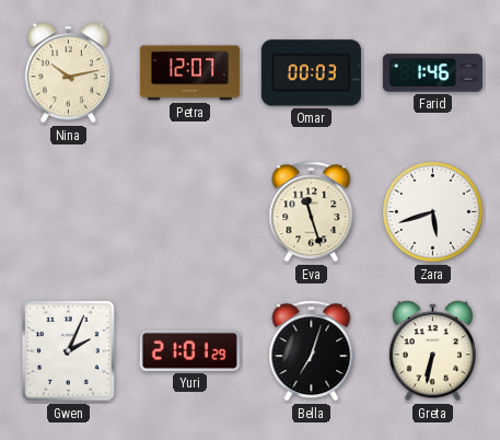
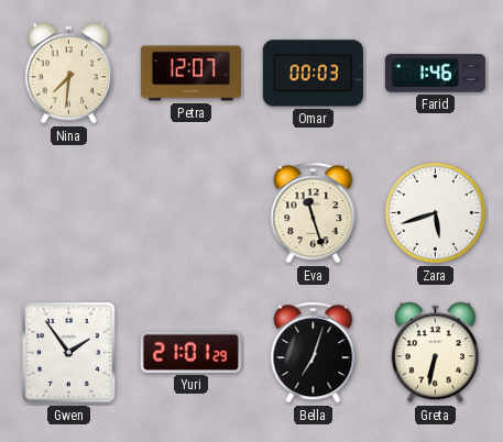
Nina: 10:13 -> 7:31 (68, 74)
Gwen: 2:04 -> 1:54 (69, 353)
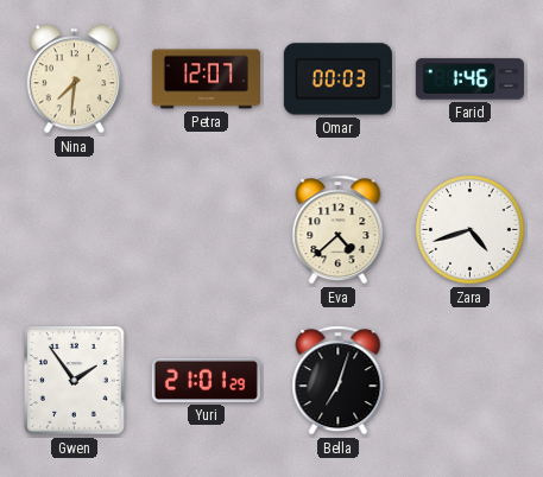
Eva: 11:27 -> 4:38 (339, 230)
Zara: 5:42 -> 4:42 (471, 230)
Greta: 6:32 -> none (435, 353)
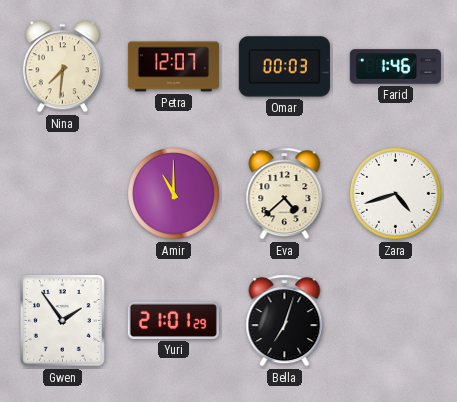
Amir: none -> 11:00 (174, 194)
